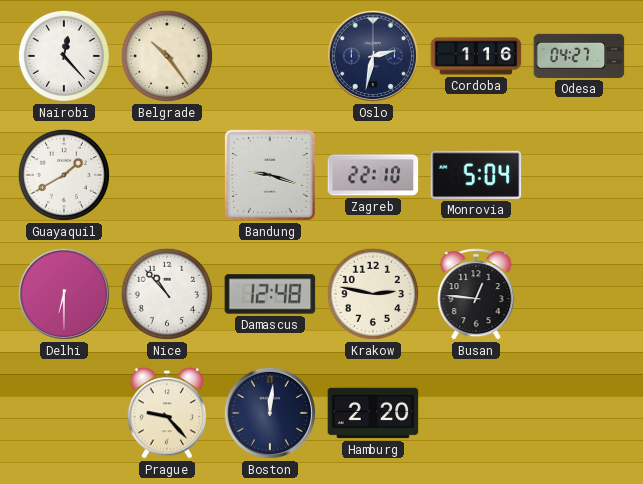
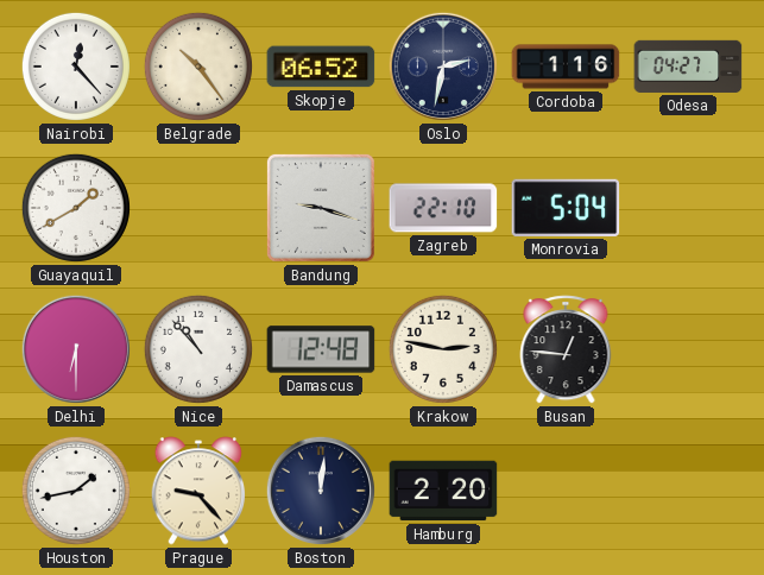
Skopje: none -> 06:52 (321, 67)
Houston: none -> 1:43 (76, 491)
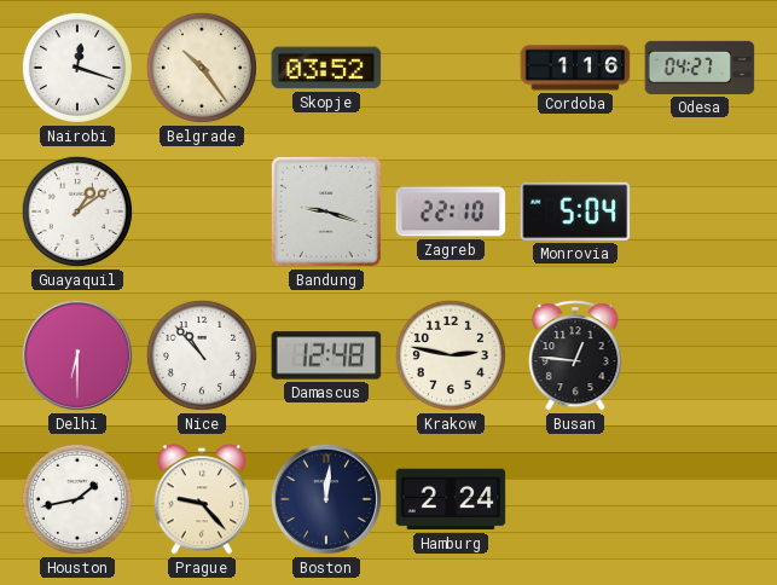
Nairobi: 12:23 -> 12:18 (77, 68)
Skopje: 06:52 -> 03:52 (326, 68)
Oslo: 2:32 -> none (443, 67)
Guayaquil: 1:40 -> 1:09 (77, 212)
Hamburg: 2:20 -> 2:24 (451, 499)
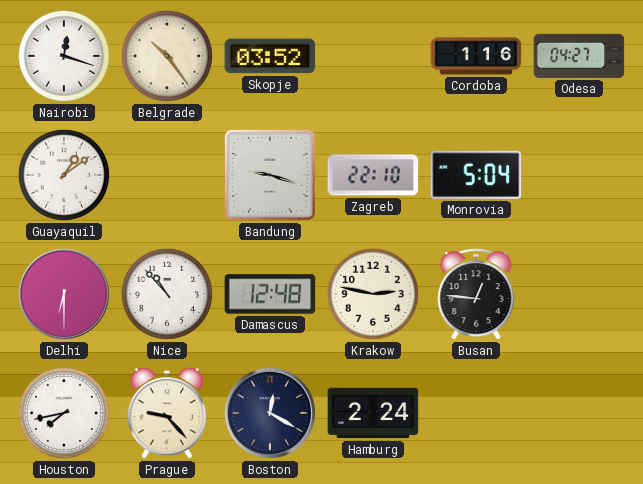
Houston: 1:43 -> 7:43 (64, 413)
Boston: 12:01 -> 12:20 (270, 413)
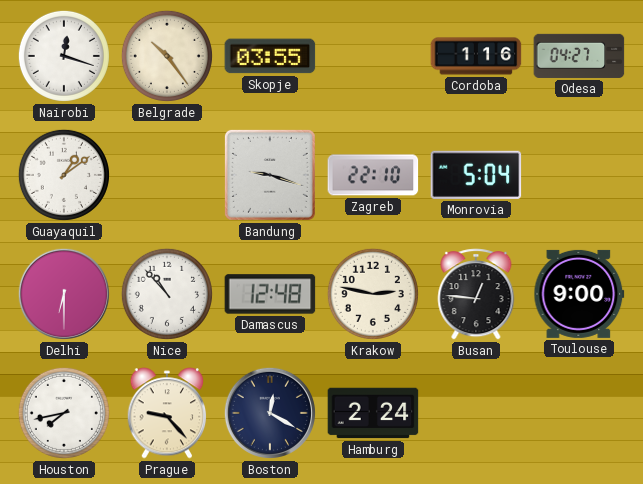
Skopje: 03:52 -> 03:55 (270, 56)
Toulouse: none -> 9:00 (579, 294)
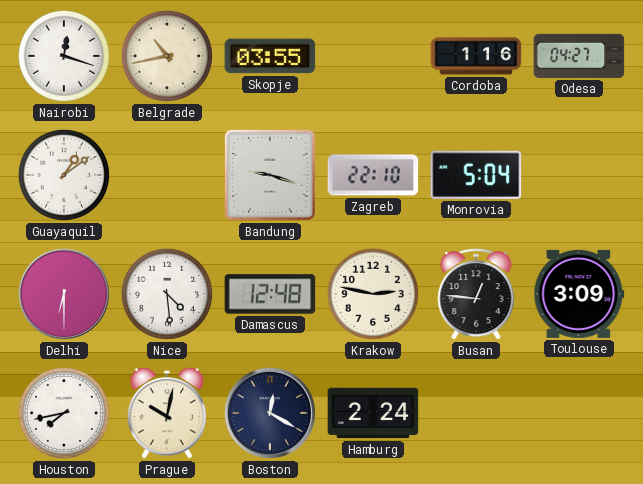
Belgrade: 10:24 -> 10:43 (167, 56)
Nice: 10:53 -> 4:29 (167, 294)
Toulouse: 9:00 -> 3:09 (579, 294)
Prague: 9:23 -> 10:02 (167, 413)
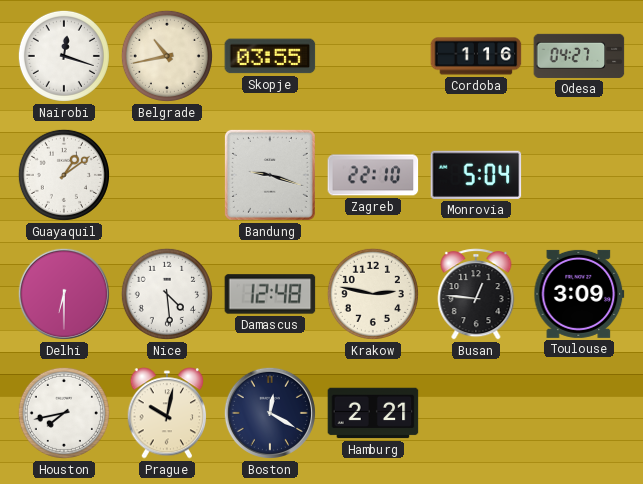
Hamburg: 2:24 -> 2:21 (373, 413)
